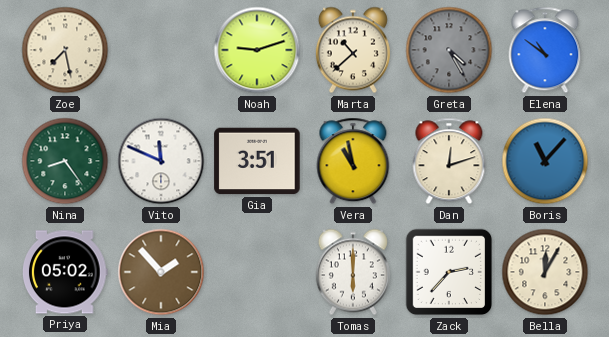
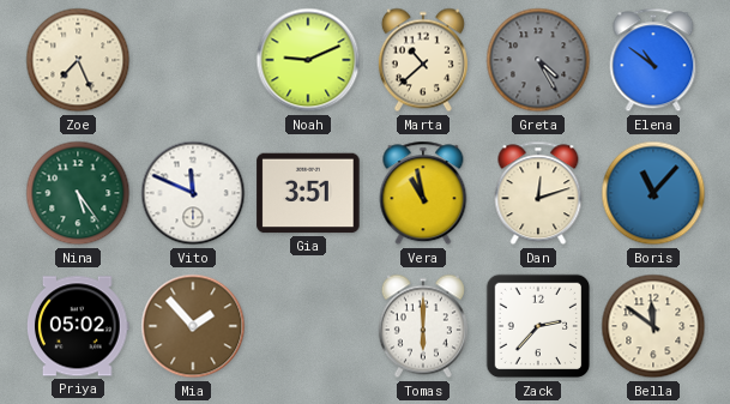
Zoe: 7:28 -> 7:26 (78, 60)
Noah: 9:12 -> 9:11 (308, 60)
Nina: 8:24 -> 5:24 (78, 193)
Bella: 12:05 -> 11:51 (653, 326)
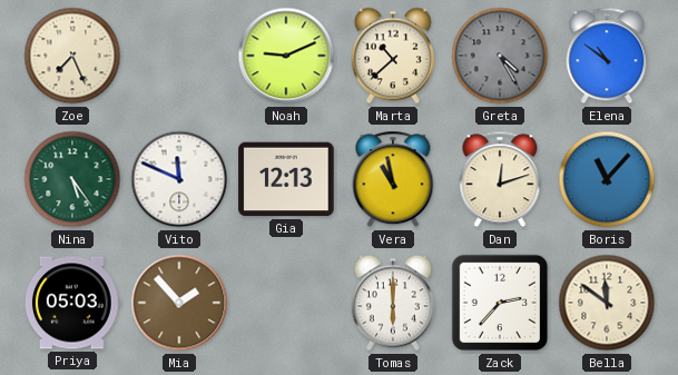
Gia: 3:51 -> 12:13 (286, 179)
Priya: 05:02 -> 05:03 (73, 303)
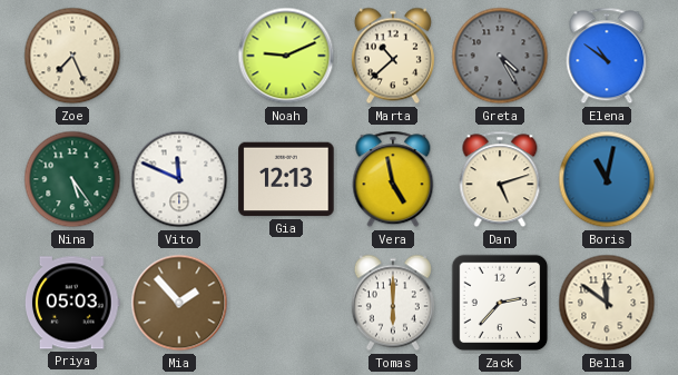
Vera: 10:58 -> 4:58 (393, 179)
Dan: 12:12 -> 5:12 (500, 179)
Boris: 11:07 -> 11:02 (607, 179)
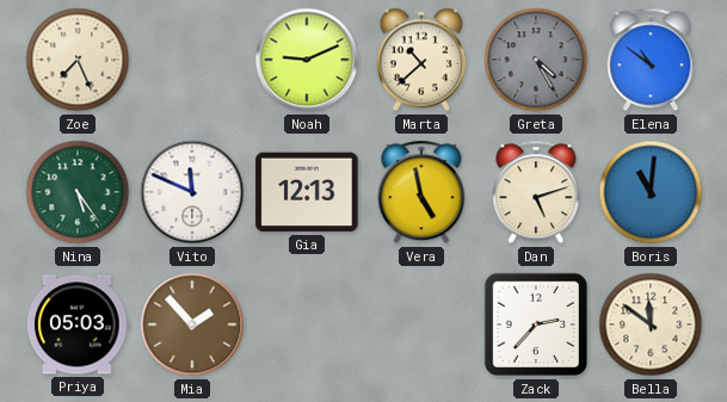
Boris: 11:02 -> 11:01 (651, 192)
Tomas: 6:00 -> none (393, 303)
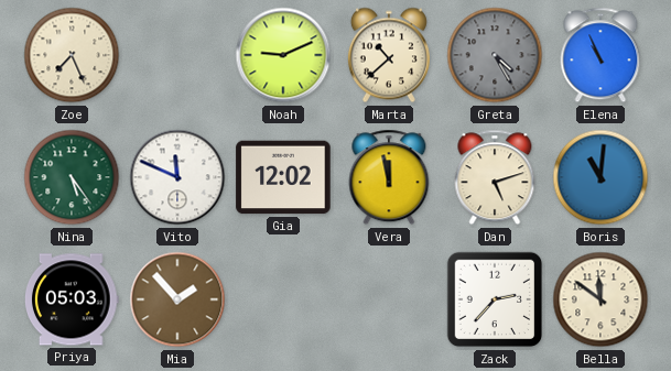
Elena: 10:51 -> 10:56 (600, 55)
Gia: 12:13 -> 12:02 (283, 177)
Vera: 4:58 -> 11:58 (389, 177)
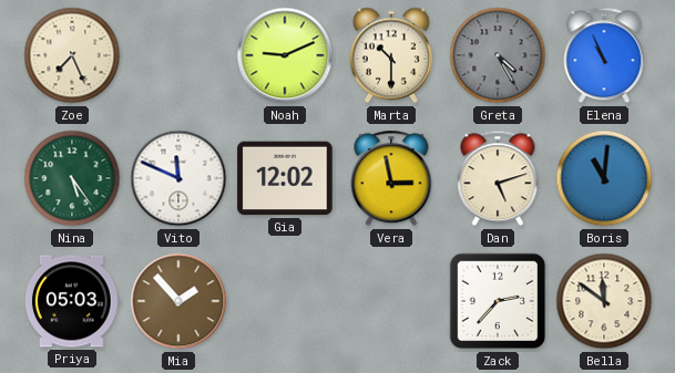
Marta: 10:38 -> 10:30 (391, 55)
Vera: 11:58 -> 2:58 (391, 178)
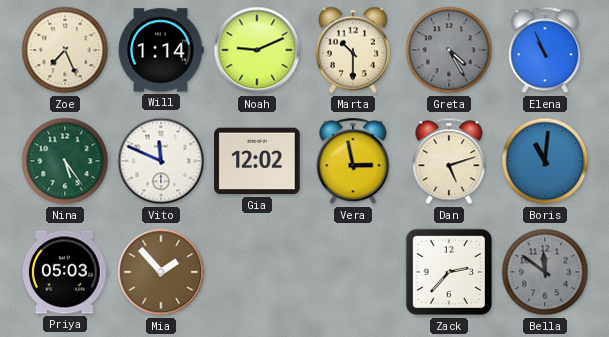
Will: none -> 1:14 (161, 50)
Bella dial: cream -> grey (545, 272)
